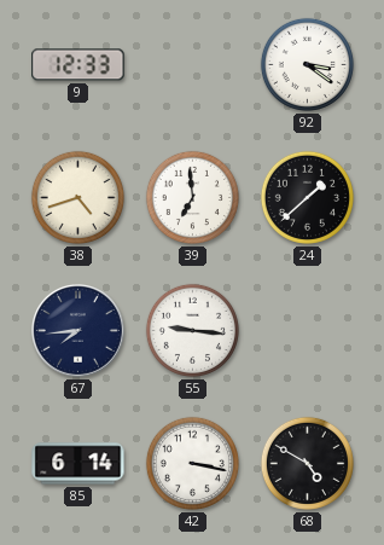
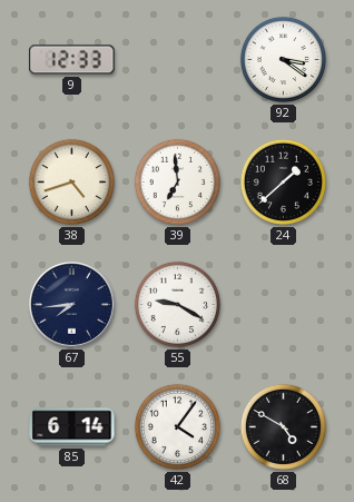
55: 9:16 -> 9:20 (177, 304)
42: 3:17 -> 4:06 (177, 426)
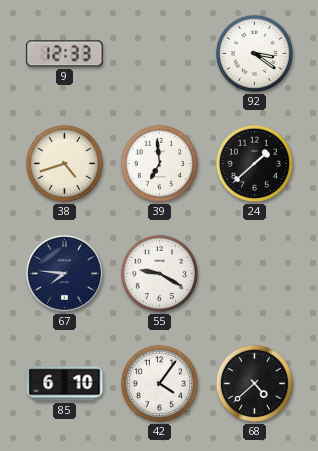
67: 7:44 -> 7:46 (65, 274)
85: 6:14 -> 6:10 (65, 384)
68: 4:50 -> 4:38 (254, 383)
